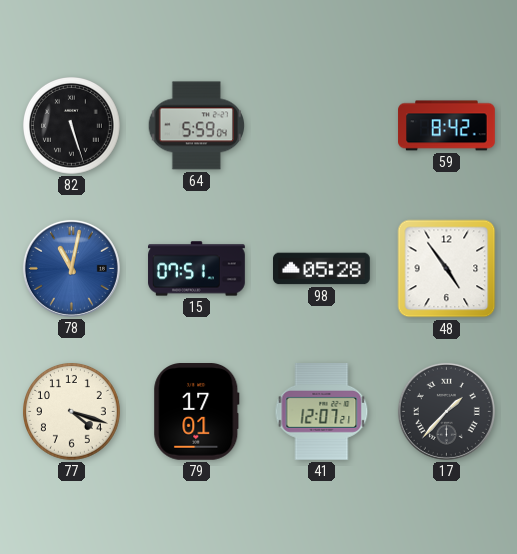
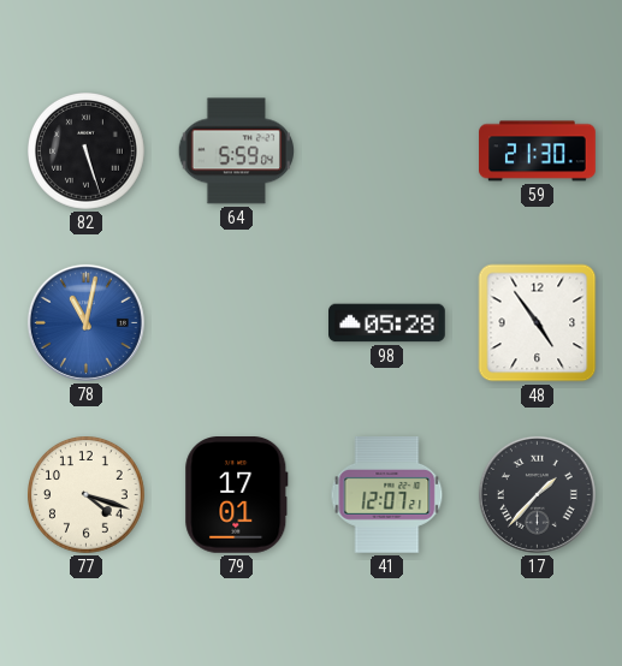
59: 8:42 -> 21:30 (538, 151)
15: 07:51 -> none (197, 269)
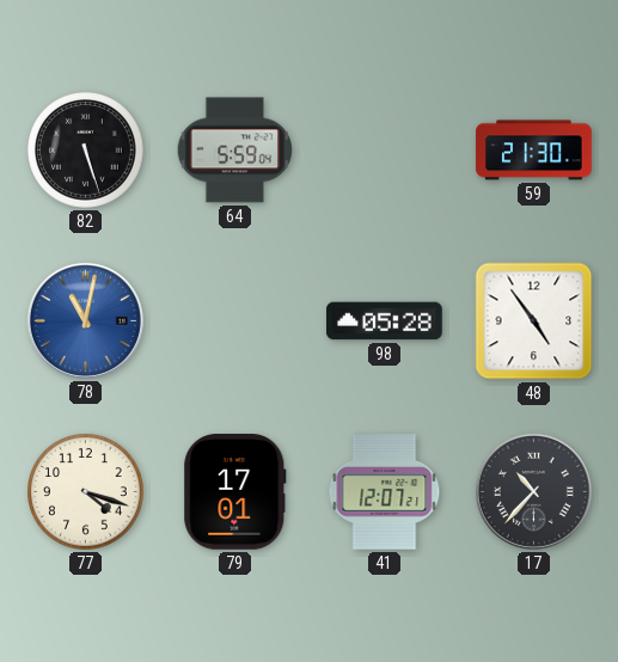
17: 1:37 -> 10:37 (533, 491)
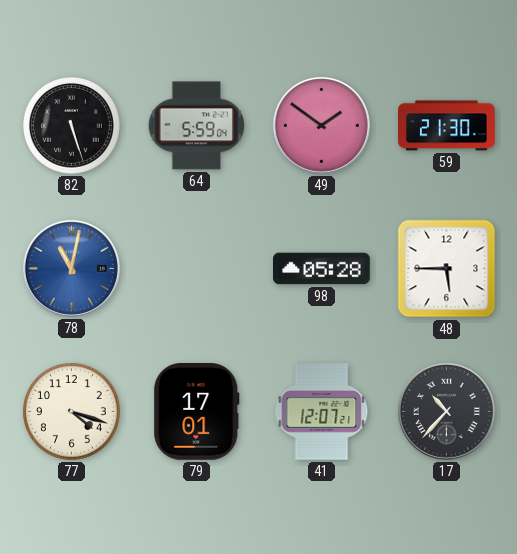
49: none -> 1:51 (321, 125)
48: 4:54 -> 5:45 (447, 269)
